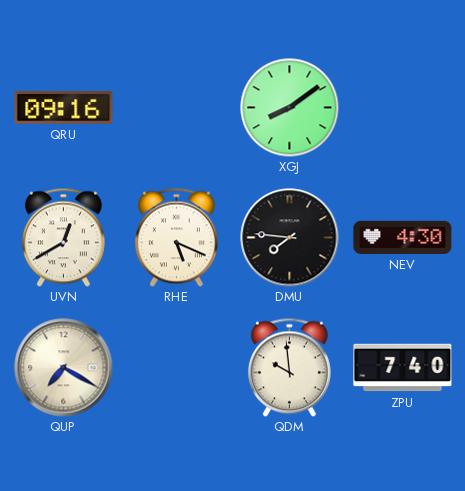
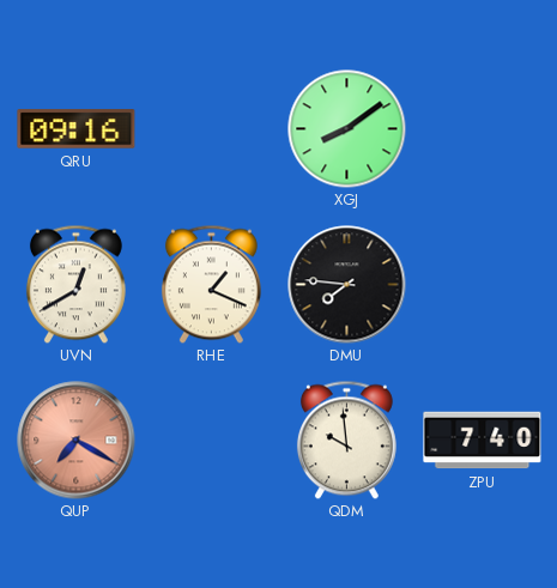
RHE: 5:19 -> 1:19 (211, 284)
NEV: 4:30 -> none (403, 237)
QUP dial: cream -> salmon (77, 441)
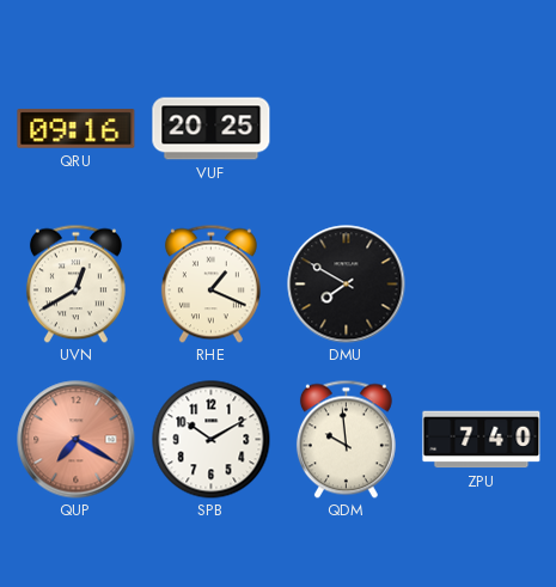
VUF: none -> 20:25 (212, 129)
XGJ: 8:09 -> none (347, 129)
DMU: 7:46 -> 7:50 (347, 285)
SPB: none -> 10:10 (212, 440)
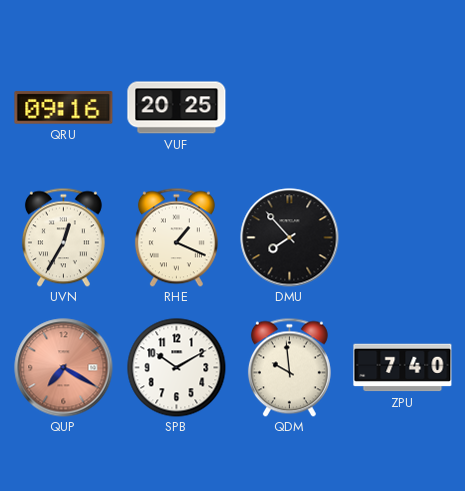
UVN: 12:40 -> 12:35 (63, 237)
DMU: 7:50 -> 7:53 (290, 238)
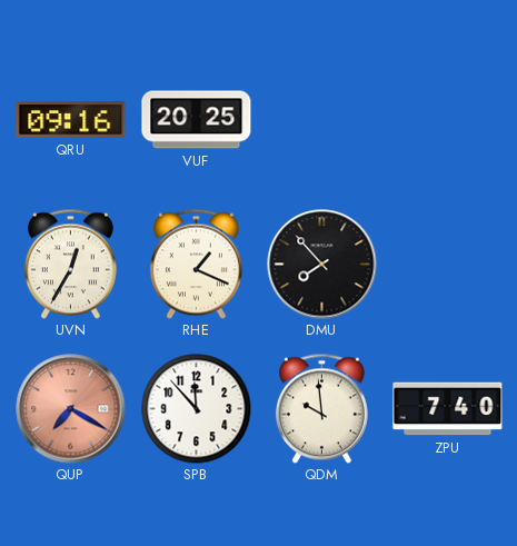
SPB: 10:10 -> 11:53 (197, 409)
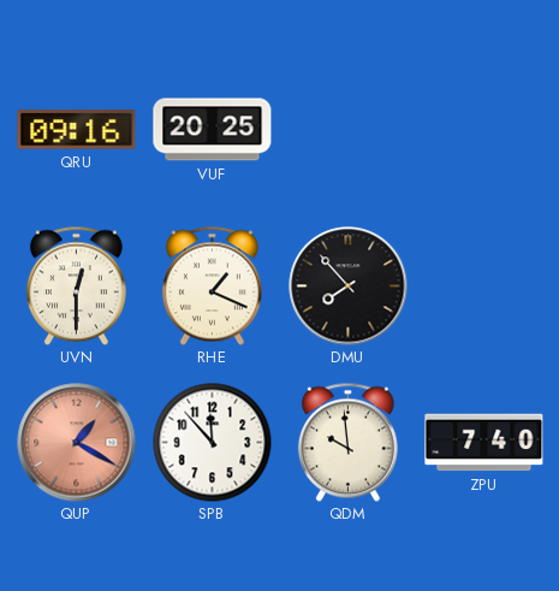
UVN: 12:35 -> 12:30 (76, 285)
QUP: 7:20 -> 1:20 (77, 443)
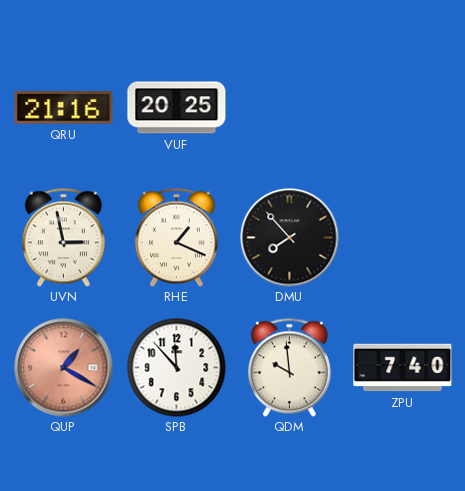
QRU: 09:16 -> 21:16 (64, 108)
UVN: 12:30 -> 2:58 (63, 237)
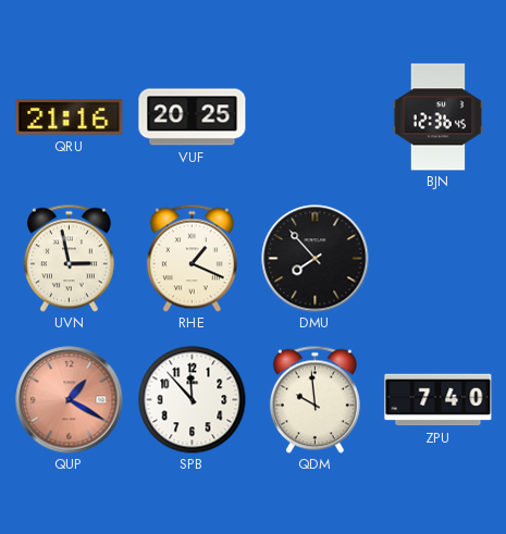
BJN: none -> 12:36 (439, 117)
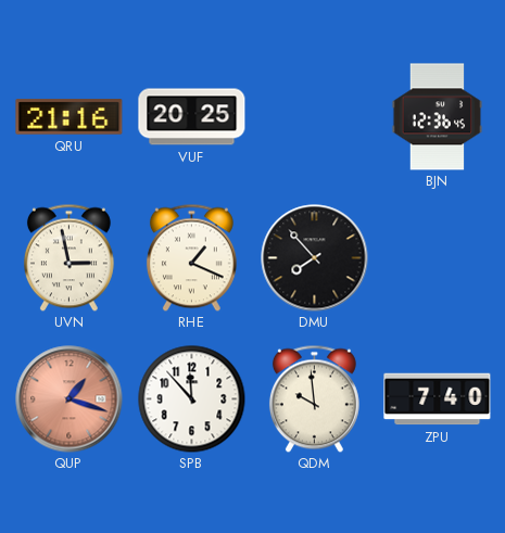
QUP: 1:20 -> 1:18 (70, 399)
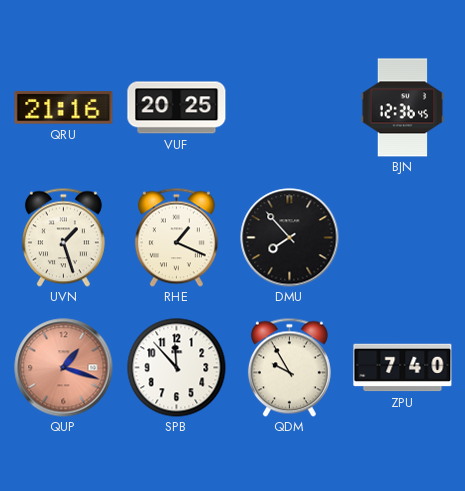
UVN: 2:58 -> 1:27 (63, 237)
QDM: 9:59 -> 9:55 (289, 367)
